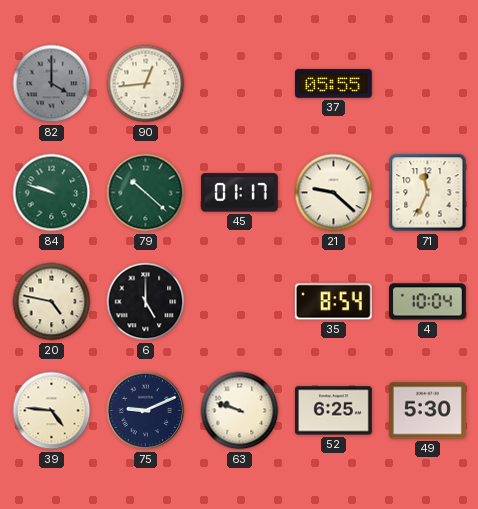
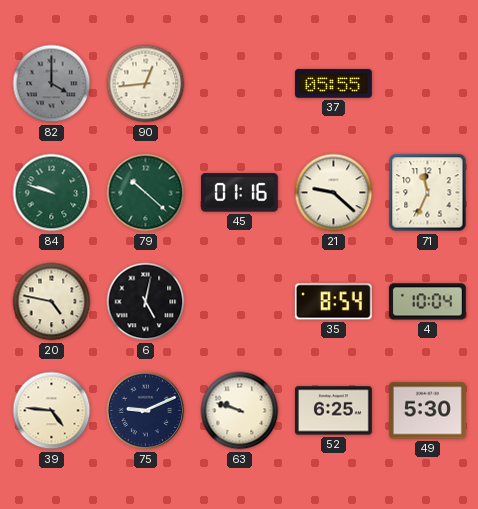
45: 01:17 -> 01:16 (239, 193)
6: 5:00 -> 5:02 (146, 302)
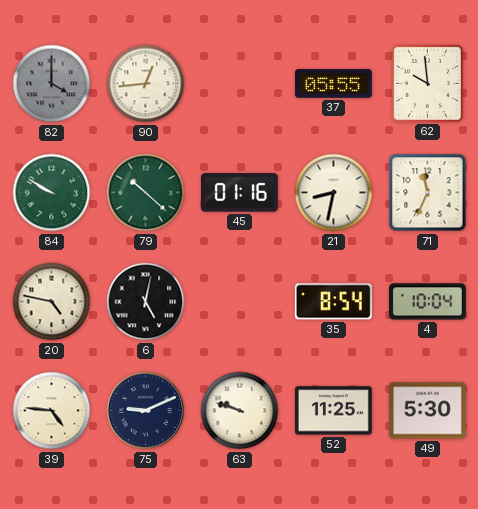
62: none -> 9:59 (427, 83)
84: 9:48 -> 9:50 (52, 193)
21: 9:22 -> 8:32 (334, 193)
52: 6:25 -> 11:25 (333, 411)
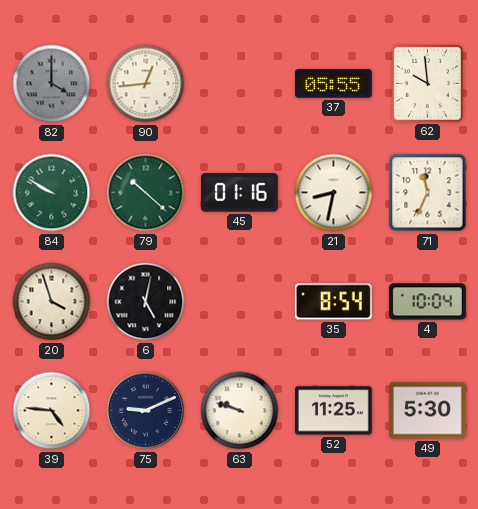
20: 4:47 -> 3:57 (52, 302)
